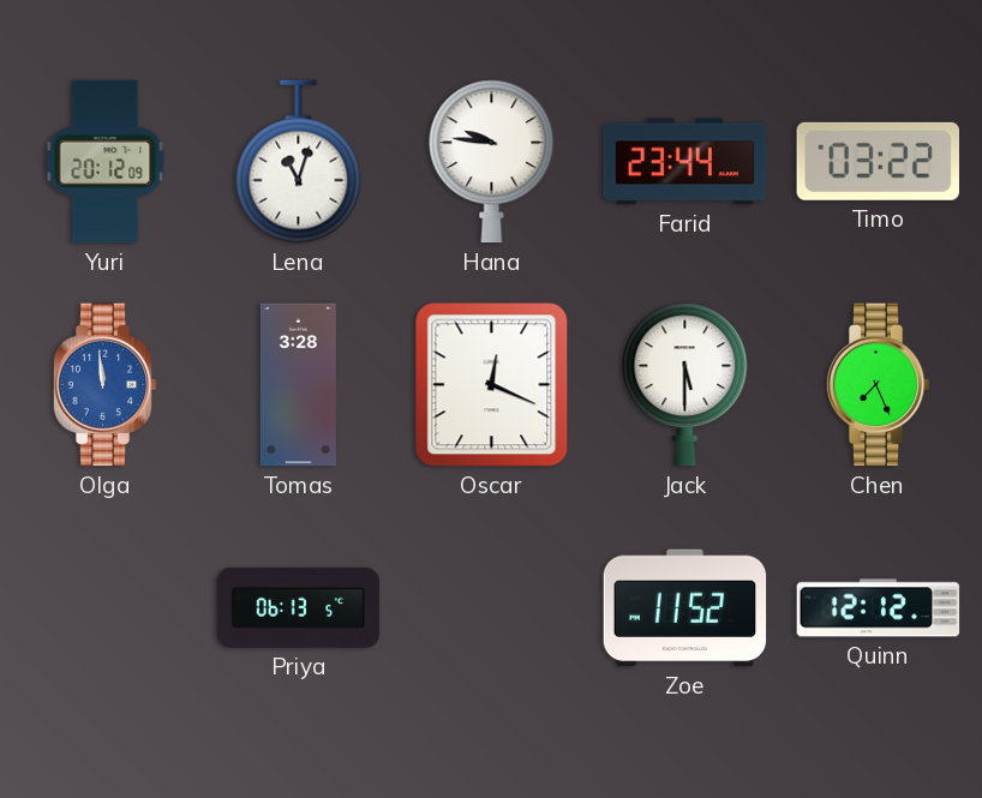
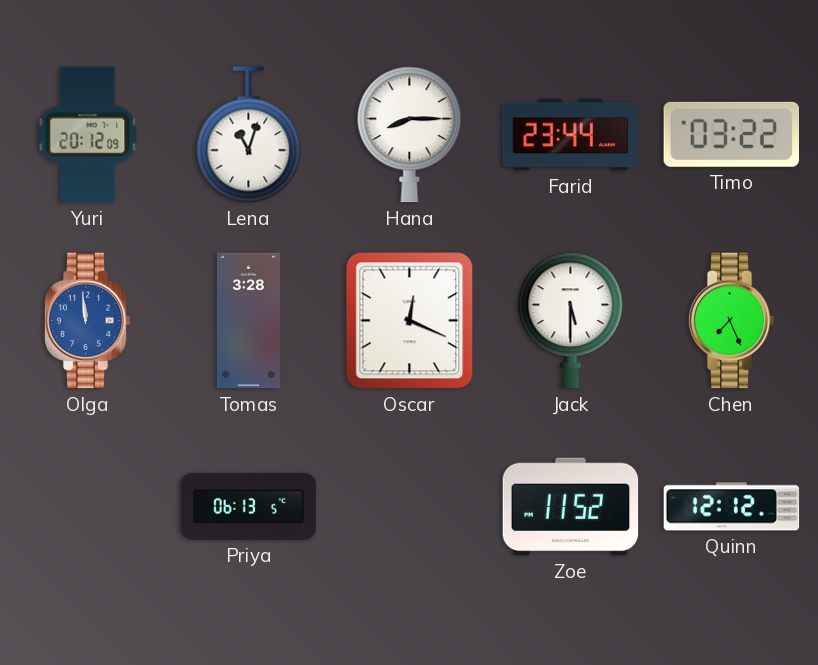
Hana: 9:46 -> 8:15 (410, 135)
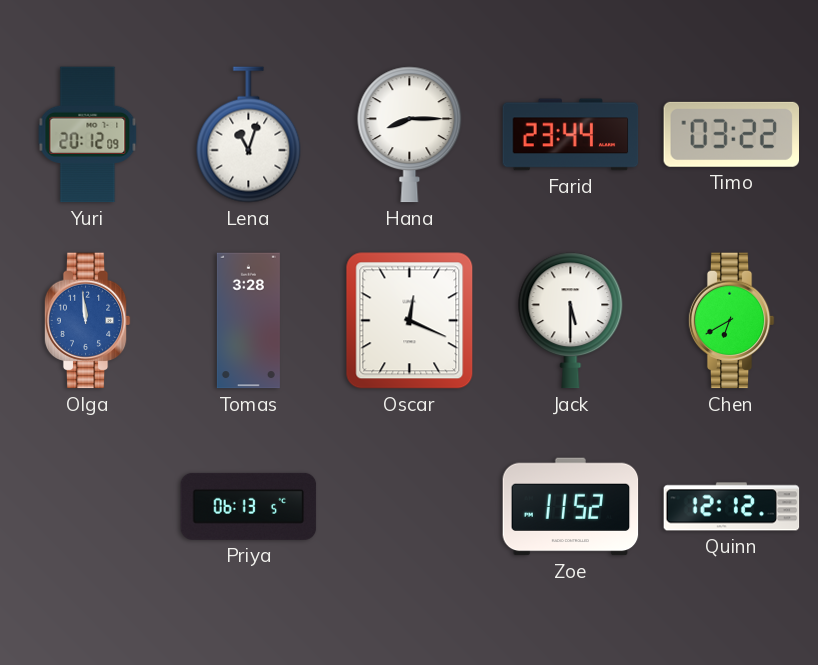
Chen: 7:26 -> 6:40 (731, 321)
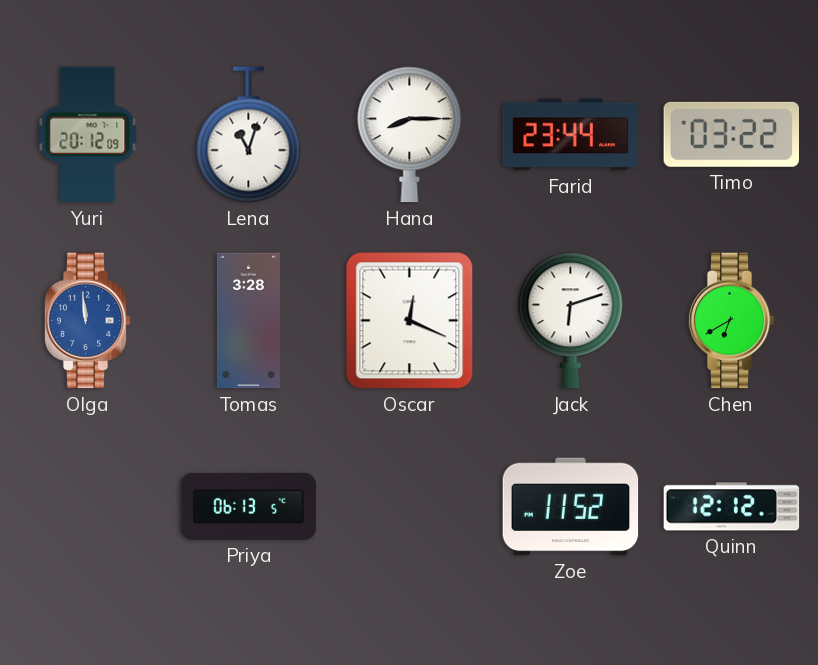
Jack: 5:30 -> 6:12 (571, 321)
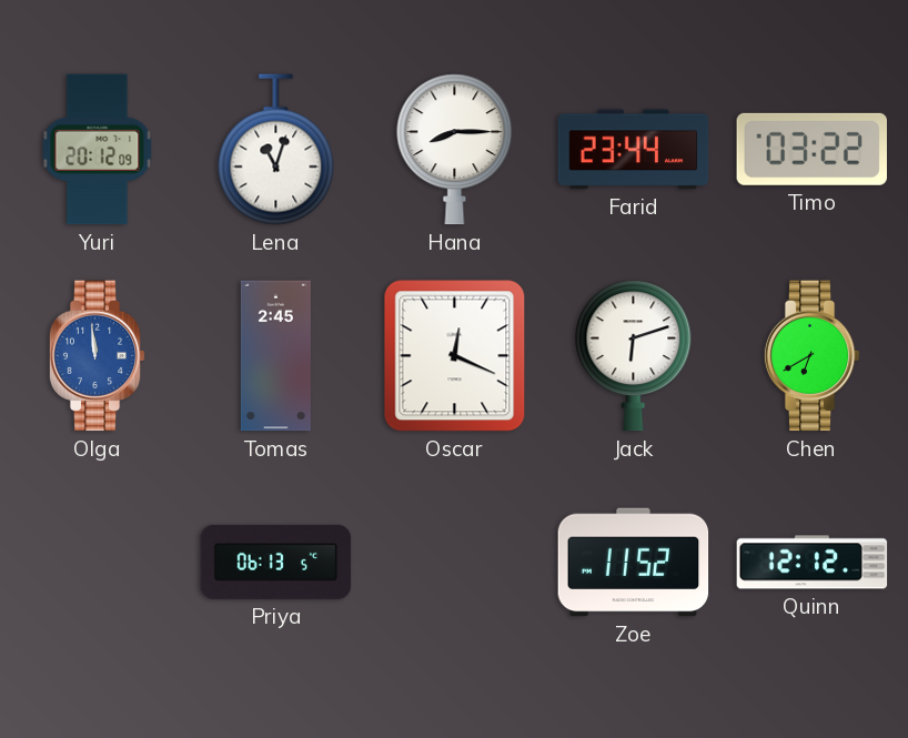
Tomas: 3:28 -> 2:45 (275, 356)
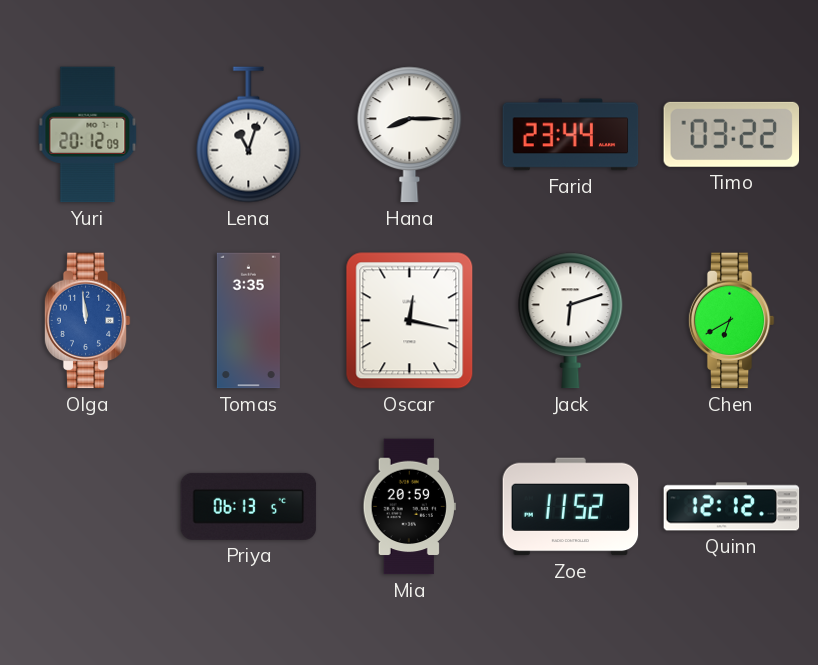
Tomas: 2:45 -> 3:35 (248, 321)
Oscar: 12:19 -> 12:17 (410, 321)
Mia: none -> 20:59 (409, 507)
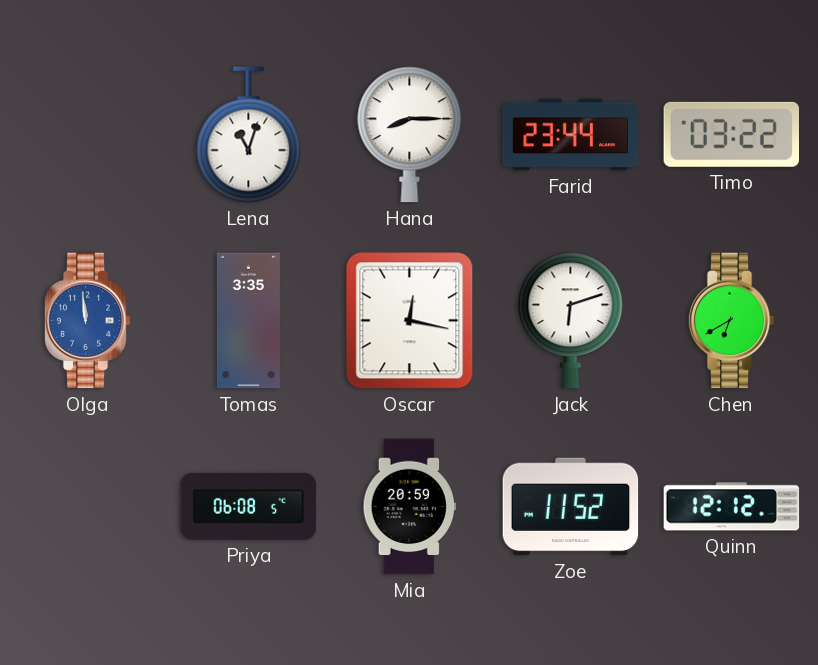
Yuri: 20:12 -> none (88, 135)
Priya: 06:13 -> 06:08 (249, 506)
